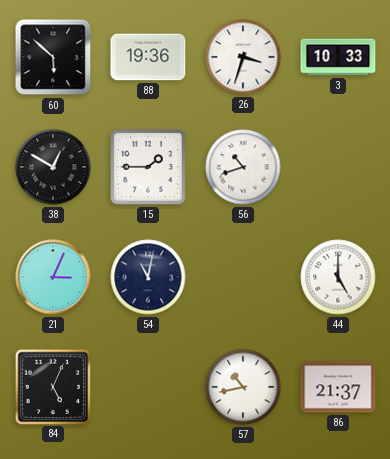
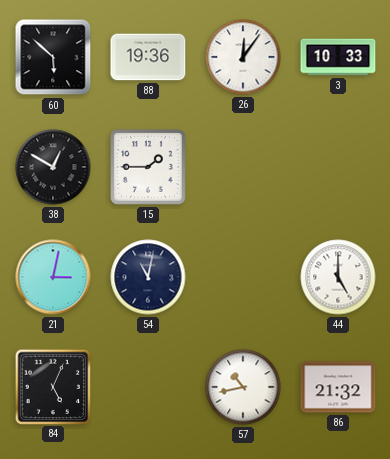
26: 3:33 -> 12:06 (243, 57)
56: 10:42 -> none (243, 167)
21: 3:04 -> 3:02 (53, 277)
86: 21:37 -> 21:32 (338, 387)
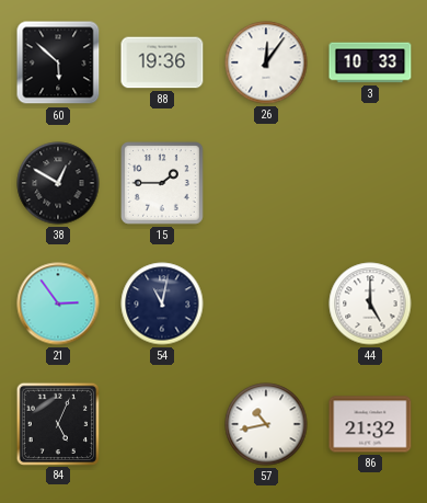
21: 3:02 -> 2:54 (58, 304)
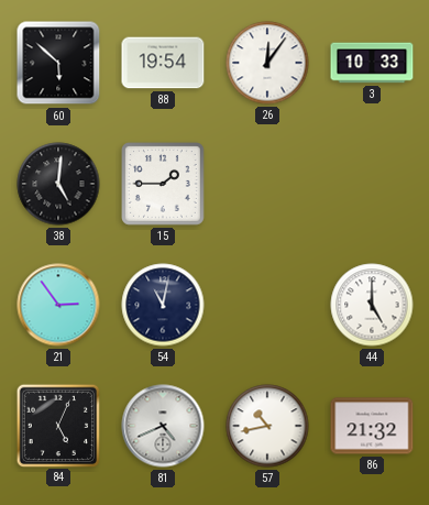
88: 19:36 -> 19:54 (163, 63)
38: 12:50 -> 5:01 (58, 184)
81: none -> 4:41 (163, 426)
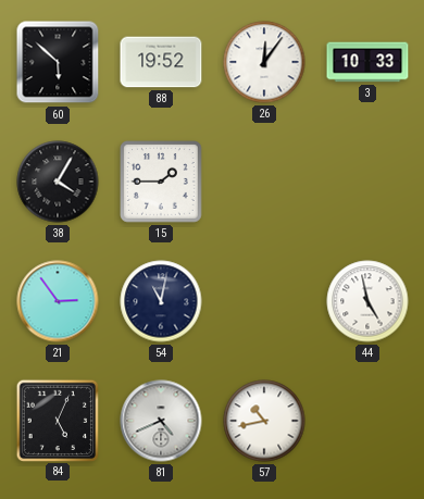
88: 19:54 -> 19:52 (161, 62)
38: 5:01 -> 4:05 (58, 182)
44: 5:00 -> 4:58 (367, 301)
86: 21:32 -> none (372, 426)
